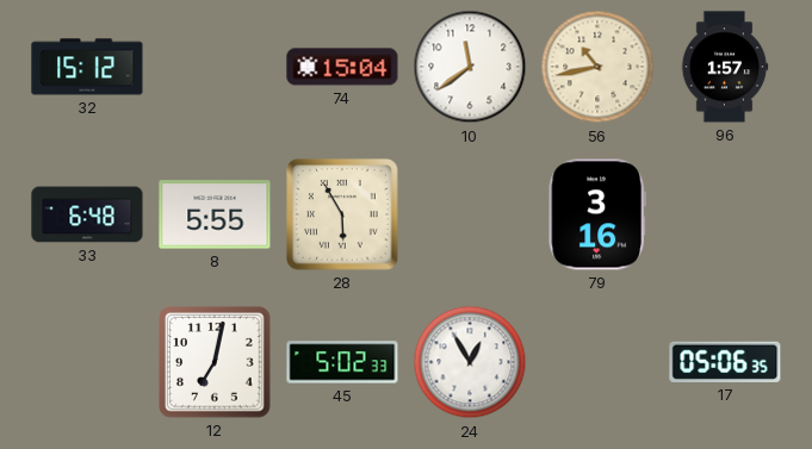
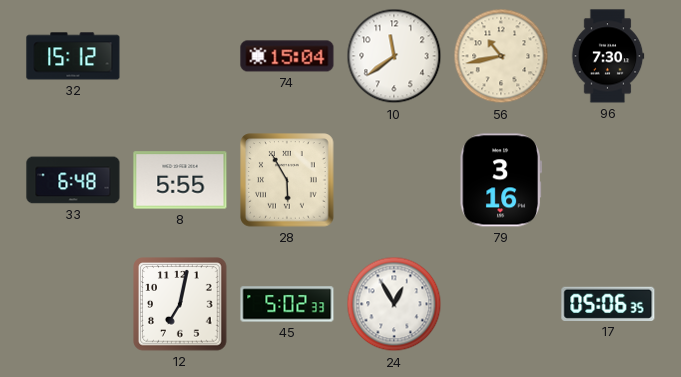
96: 1:57 -> 7:30 (608, 56)
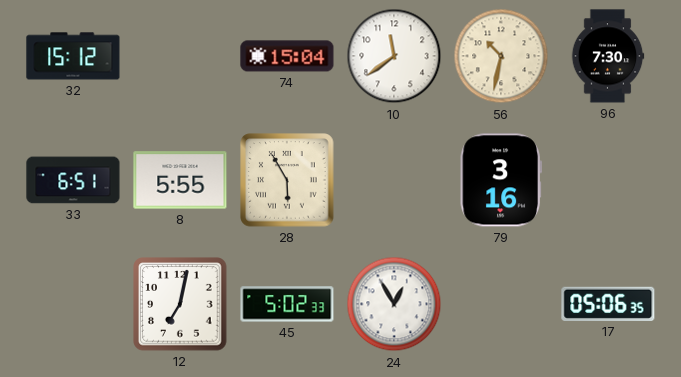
56: 10:43 -> 10:32 (501, 56)
33: 6:48 -> 6:51 (73, 180)
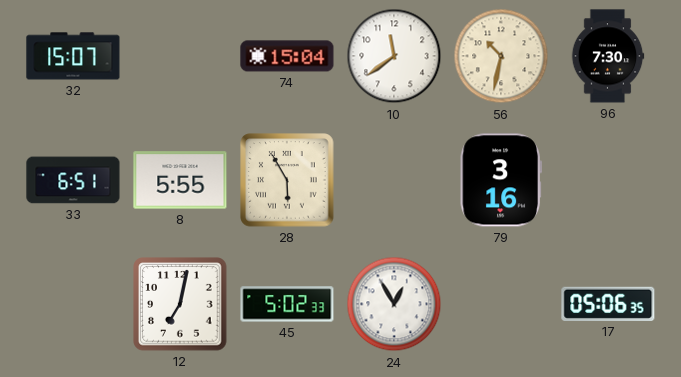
32: 15:12 -> 15:07 (73, 56)
